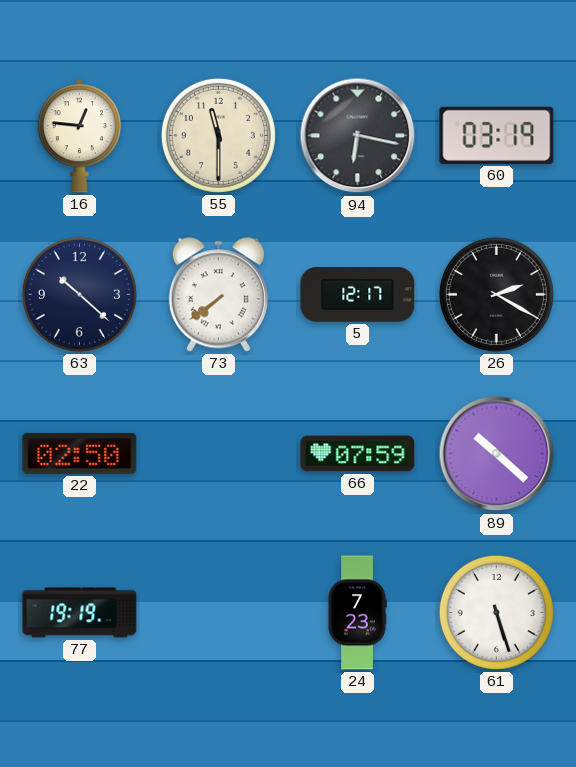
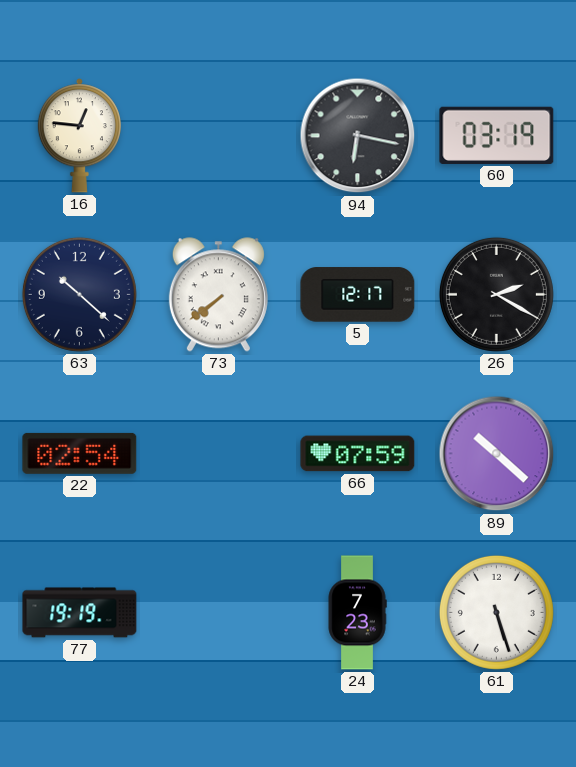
55: 11:30 -> none (218, 135)
22: 02:50 -> 02:54 (80, 453)
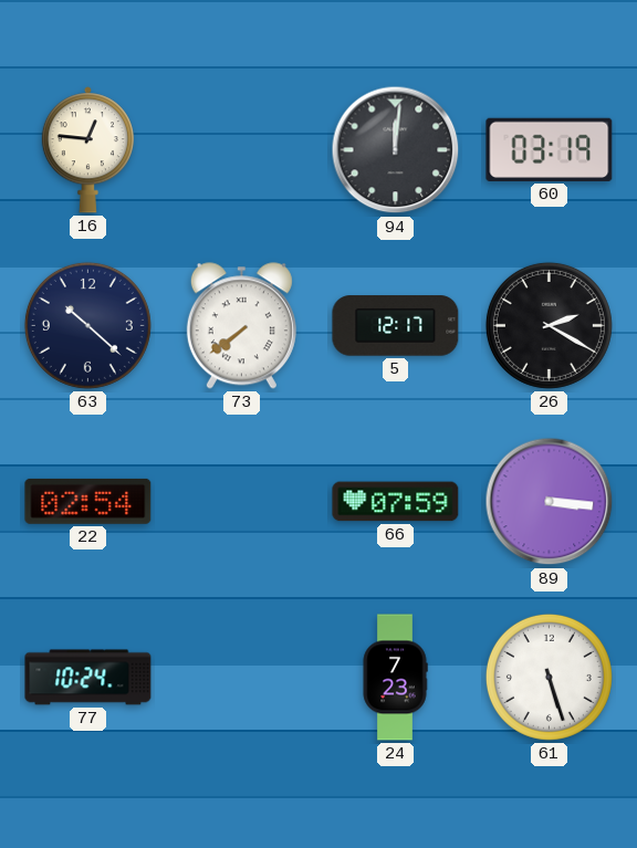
94: 6:17 -> 12:01 (396, 150)
89: 10:22 -> 3:16 (550, 502)
77: 19:19 -> 10:24 (88, 678)
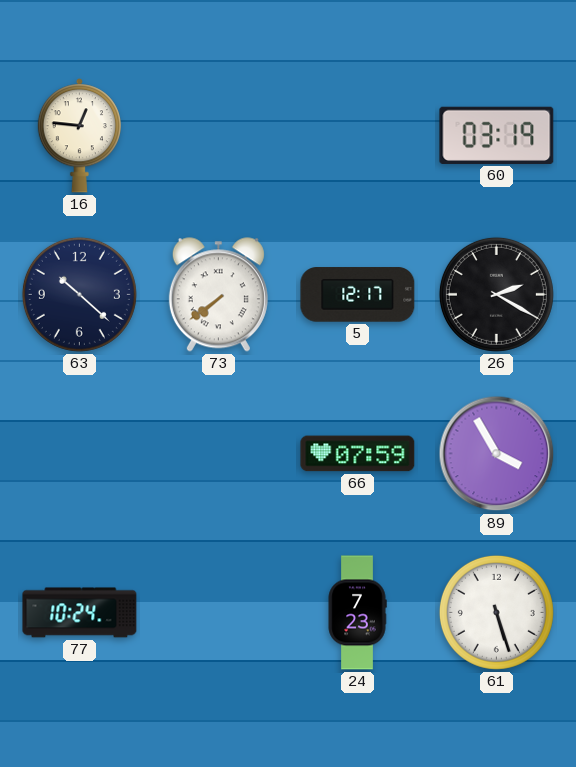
94: 12:01 -> none (396, 150)
22: 02:54 -> none (88, 501)
89: 3:16 -> 3:55 (497, 454)
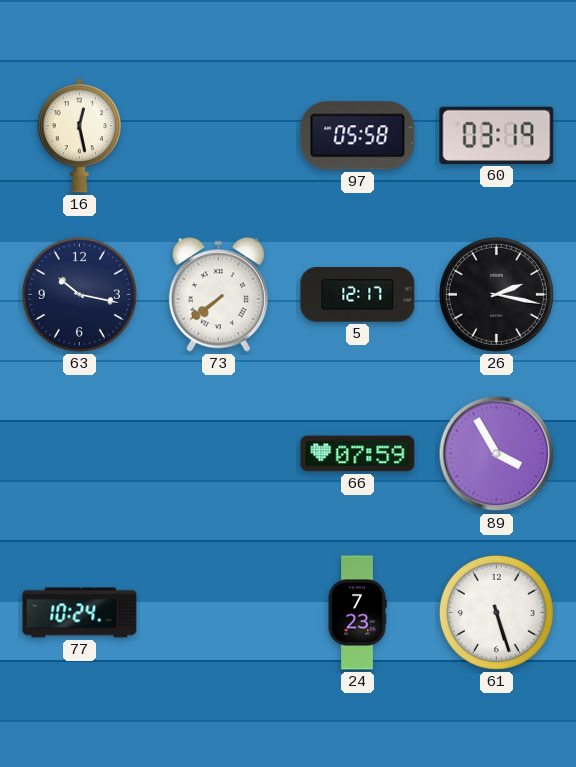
16: 12:46 -> 12:28 (79, 136)
97: none -> 05:58 (358, 136)
63: 10:22 -> 10:17 (79, 294)
26: 2:20 -> 2:17 (496, 294)
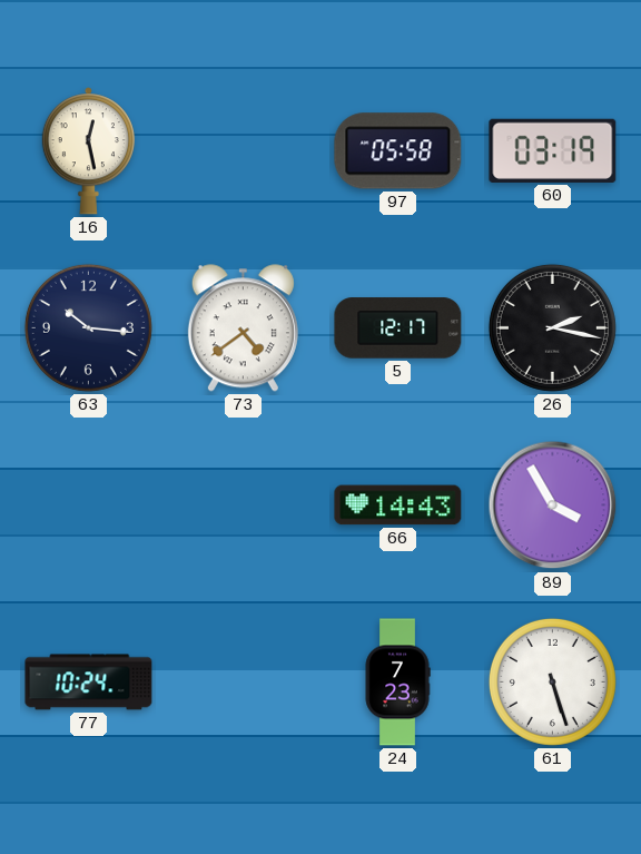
63: 10:17 -> 10:16 (88, 327)
73: 7:39 -> 4:39 (243, 328)
66: 07:59 -> 14:43 (398, 505)
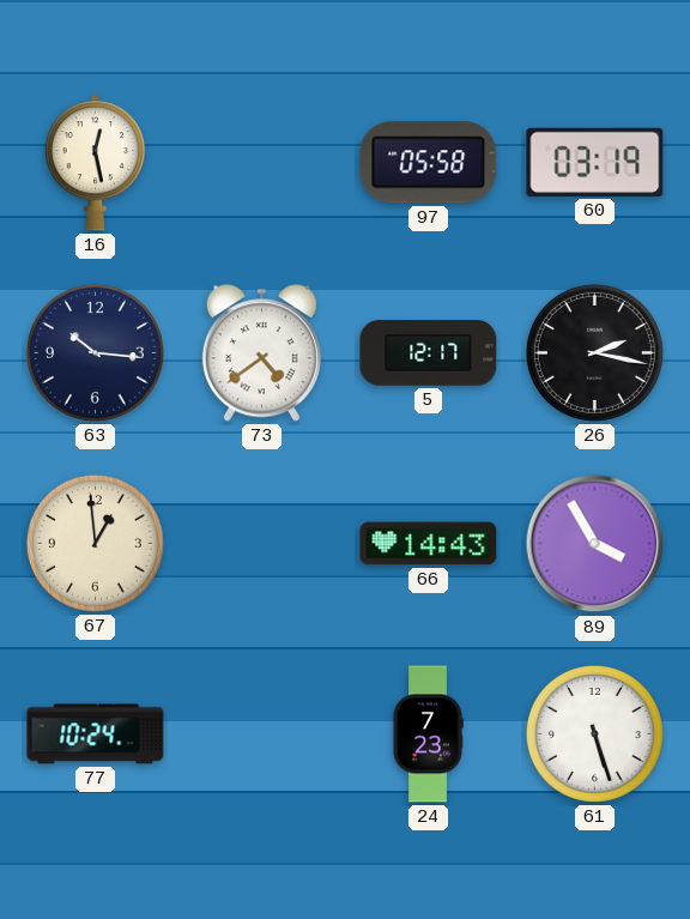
67: none -> 12:59 (95, 543)
